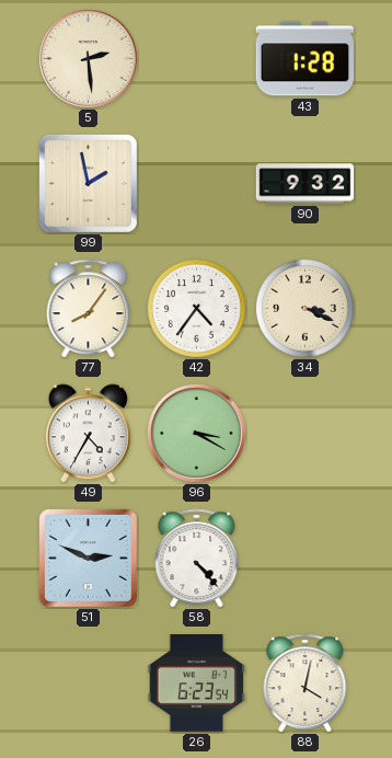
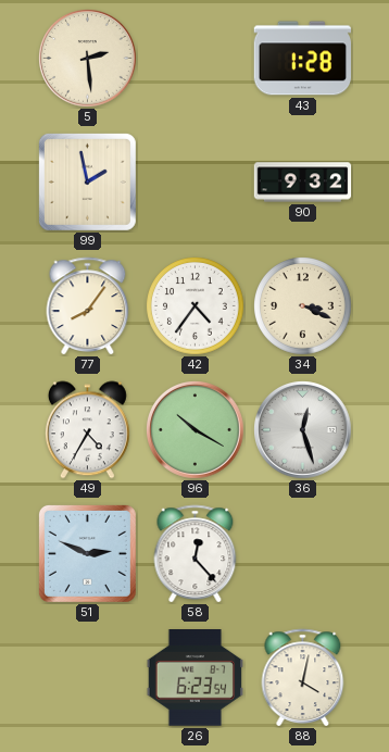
96: 3:20 -> 10:20 (196, 430)
36: none -> 12:27 (303, 430)
58: 4:23 -> 12:23 (196, 554)
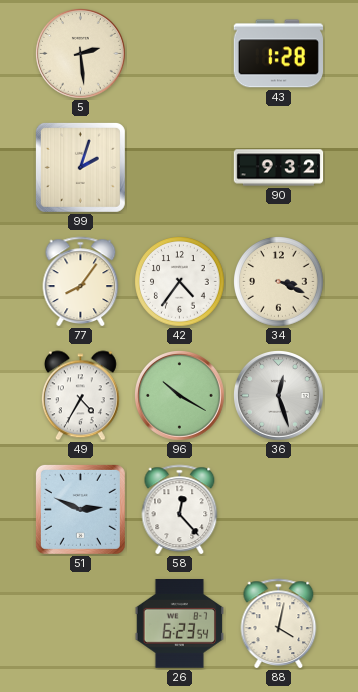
99: 1:58 -> 2:03 (80, 167)
